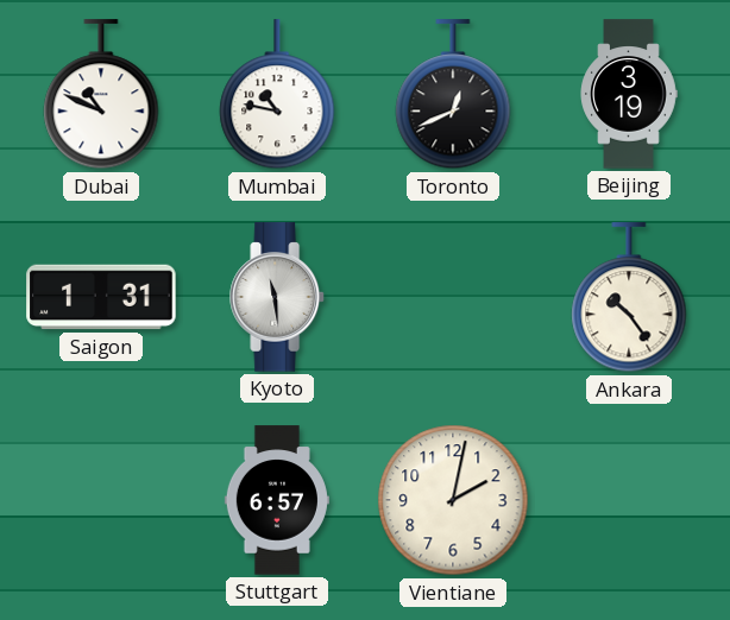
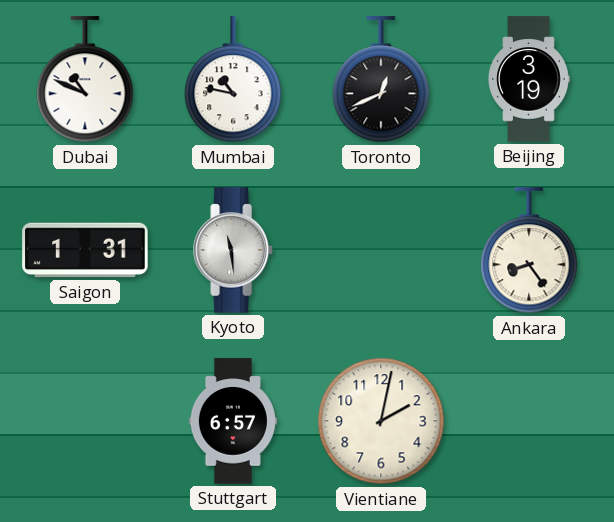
Ankara: 10:24 -> 8:24 (529, 251)
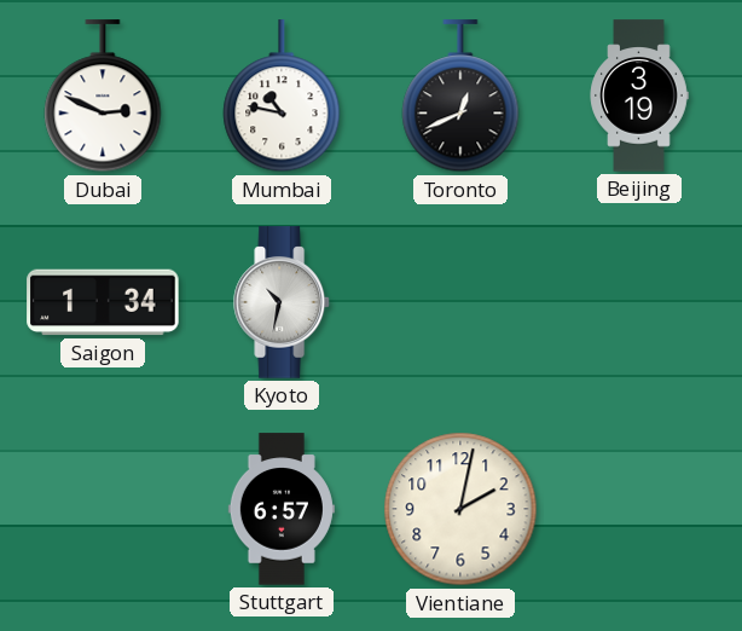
Dubai: 10:49 -> 2:49 (103, 97)
Saigon: 1:31 -> 1:34 (103, 302)
Kyoto: 11:29 -> 10:32 (282, 302)
Ankara: 8:24 -> none (529, 251)
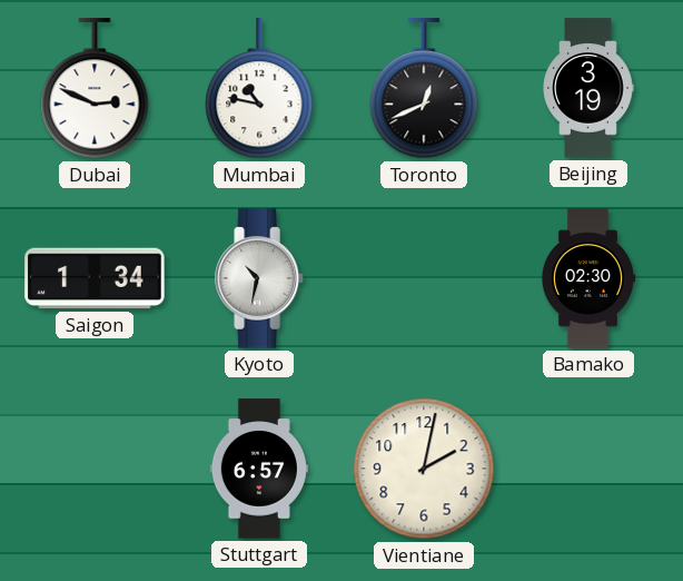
Bamako: none -> 02:30 (587, 278)
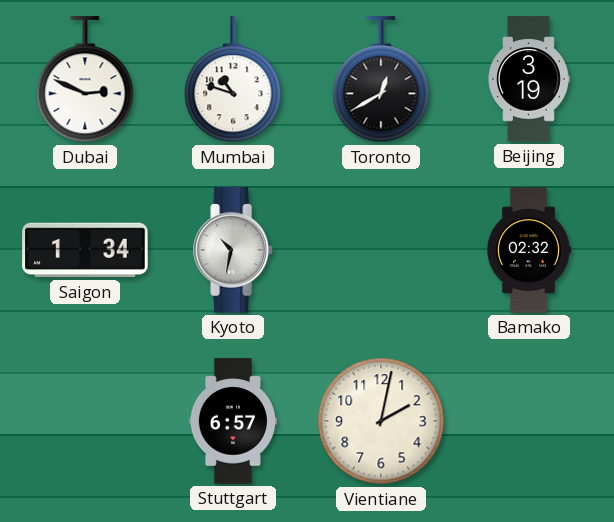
Mumbai: 10:47 -> 10:48 (233, 80)
Toronto: 12:41 -> 12:40 (381, 80)
Bamako: 02:30 -> 02:32 (528, 250)
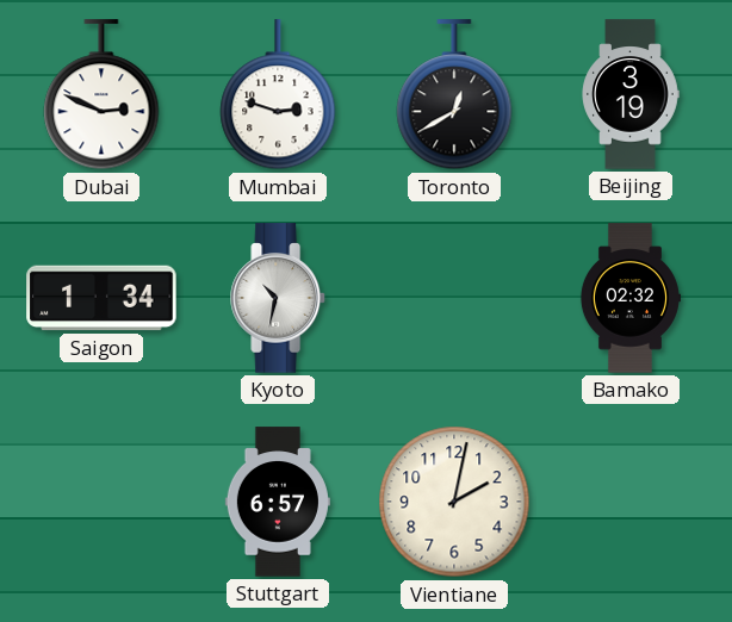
Mumbai: 10:48 -> 2:48 (278, 95)
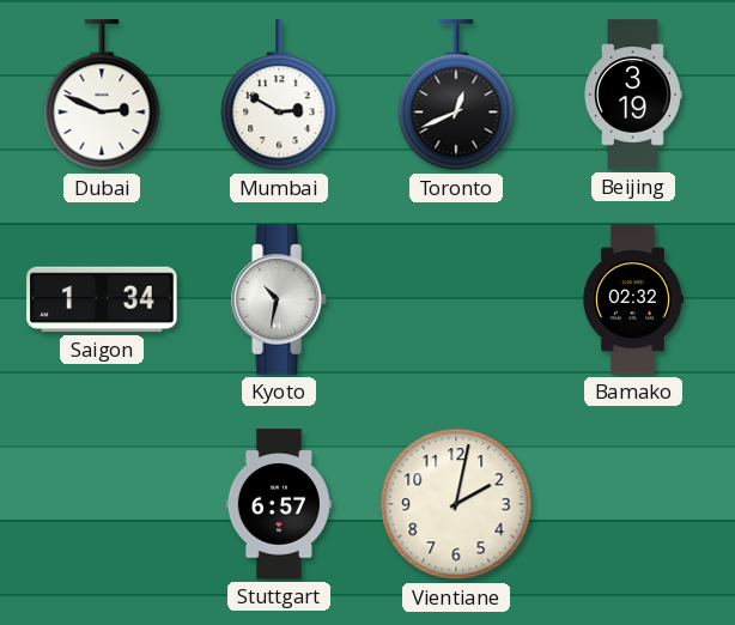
Mumbai: 2:48 -> 2:50 (279, 96)
Toronto: 12:40 -> 12:41 (456, 96)
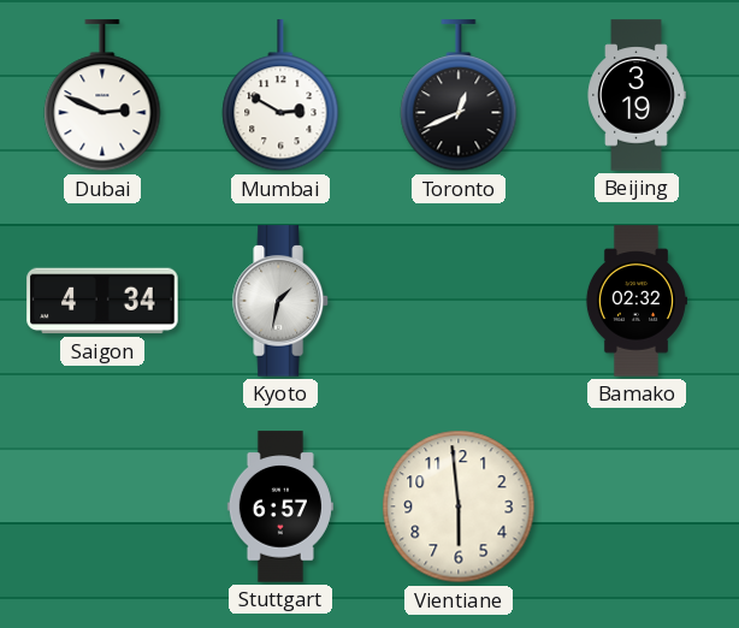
Saigon: 1:34 -> 4:34 (102, 301)
Kyoto: 10:32 -> 1:32 (280, 301)
Vientiane: 2:02 -> 5:59 (459, 506)
